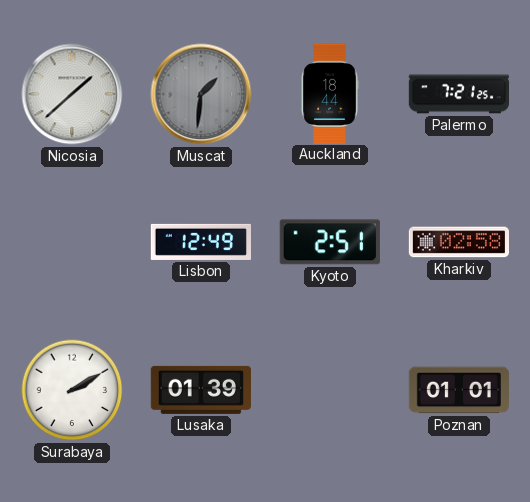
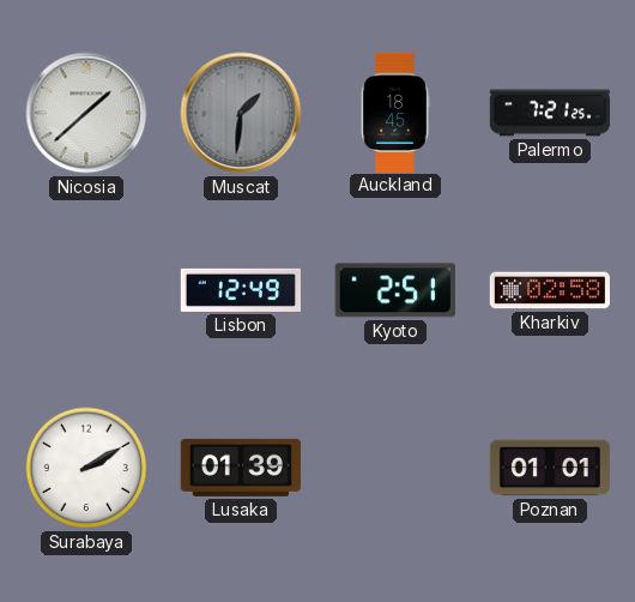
Auckland: 18:44 -> 18:45 (395, 112)
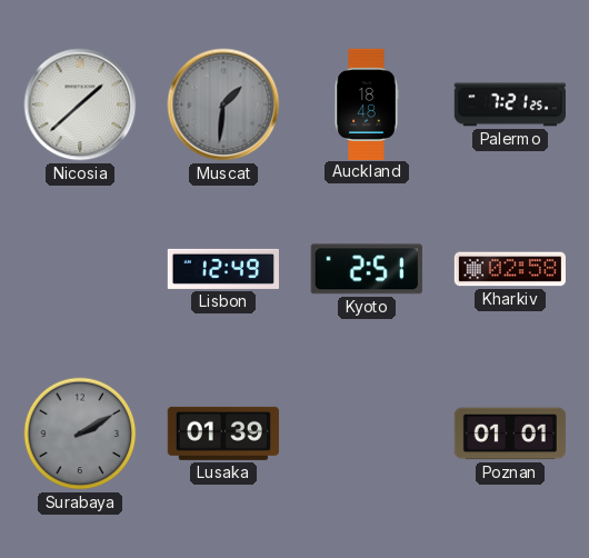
Auckland: 18:45 -> 18:48 (367, 103)
Surabaya dial: white -> grey (80, 434)
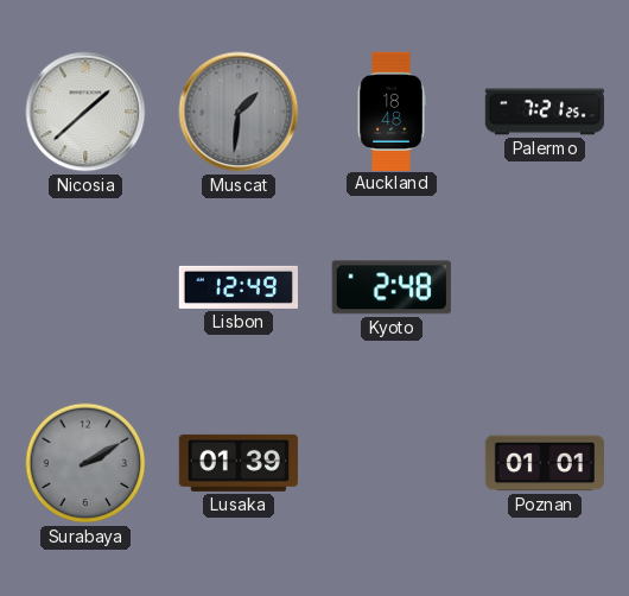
Kyoto: 2:51 -> 2:48 (392, 287)
Kharkiv: 02:58 -> none (509, 269)
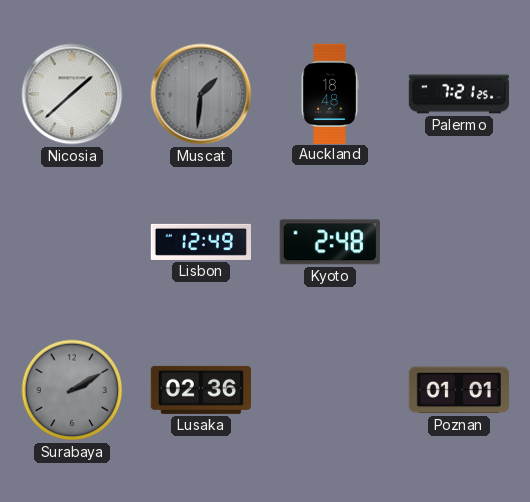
Lusaka: 01:39 -> 02:36 (201, 390)
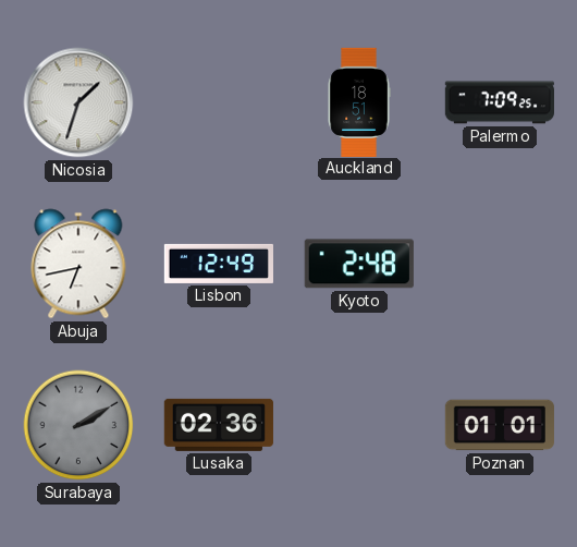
Nicosia: 1:38 -> 1:33 (78, 102)
Muscat: 1:31 -> none (201, 94)
Auckland: 18:48 -> 18:51 (359, 101)
Palermo: 7:21 -> 7:09 (499, 102)
Abuja: none -> 6:43 (78, 264)
